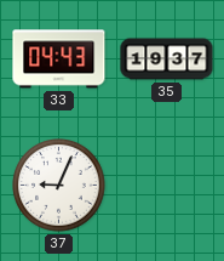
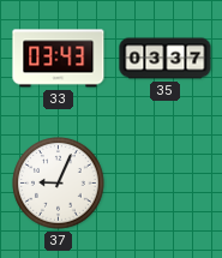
33: 04:43 -> 03:43 (59, 59)
35: 19:37 -> 03:37 (166, 59)
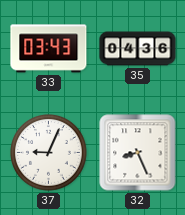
35: 03:37 -> 04:36 (138, 49)
32: none -> 8:26 (138, 153)
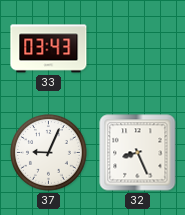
35: 04:36 -> none (138, 49)
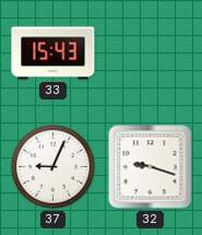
33: 03:43 -> 15:43 (54, 54)
32: 8:26 -> 9:18 (151, 167)
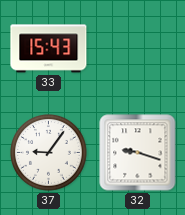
37: 9:04 -> 9:06 (49, 153)
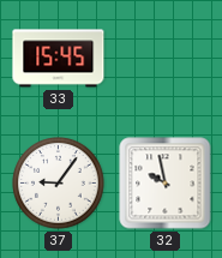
33: 15:43 -> 15:45 (59, 59)
32: 9:18 -> 9:58 (166, 184)
